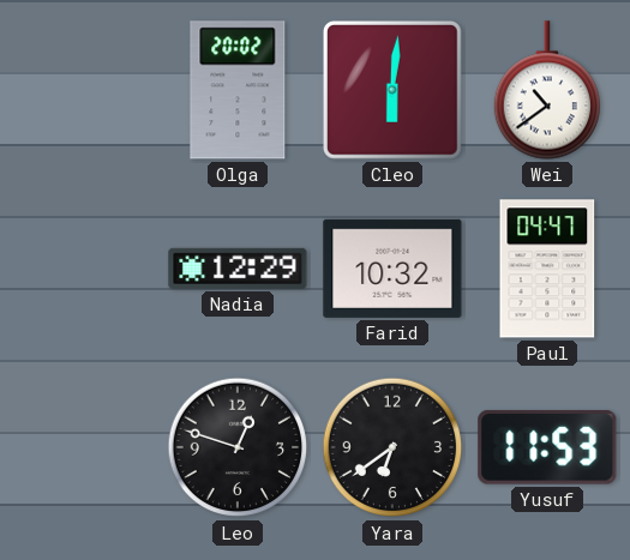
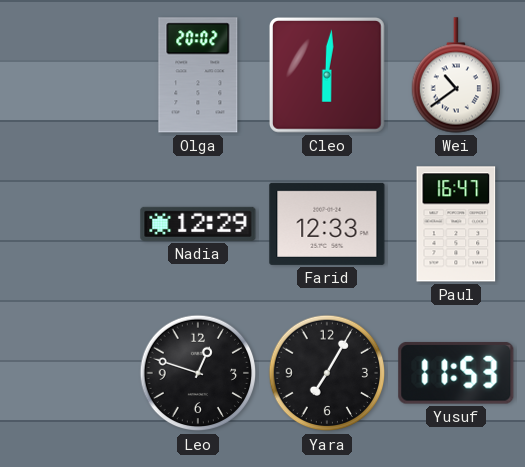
Farid: 10:32 -> 12:33 (327, 224)
Paul: 04:47 -> 16:47 (456, 224)
Yara: 6:39 -> 7:05 (327, 373)
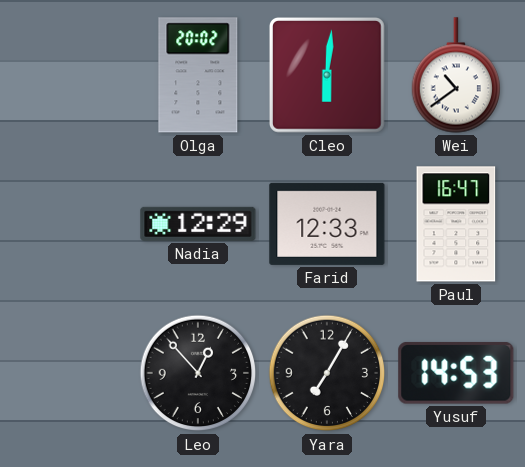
Leo: 12:48 -> 12:53 (198, 373)
Yusuf: 11:53 -> 14:53 (456, 373)
